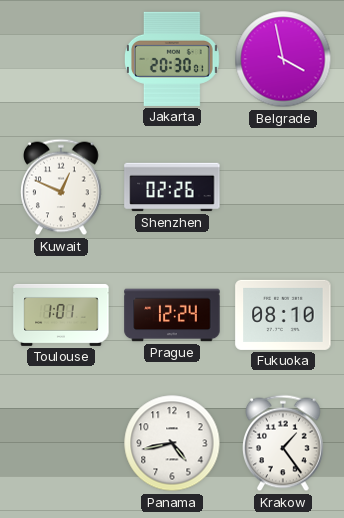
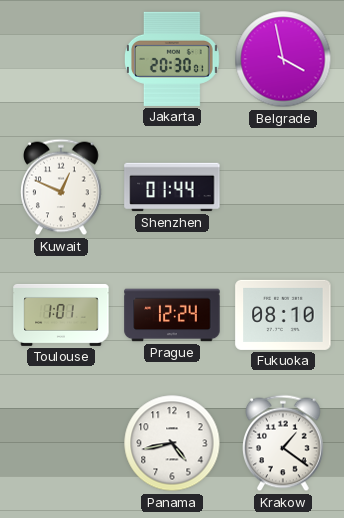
Shenzhen: 02:26 -> 01:44 (172, 187)
Krakow: 1:24 -> 1:21 (284, 443)
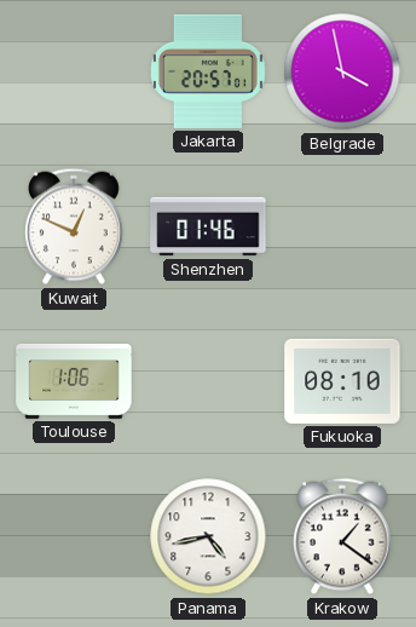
Jakarta: 20:30 -> 20:57 (208, 71)
Shenzhen: 01:44 -> 01:46 (208, 226)
Toulouse: 1:01 -> 1:06 (74, 381)
Prague: 12:24 -> none (172, 315)
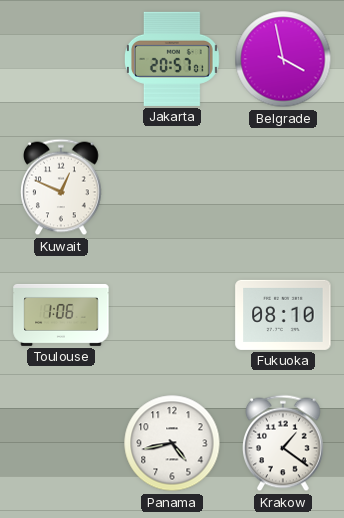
Shenzhen: 01:46 -> none (208, 226)
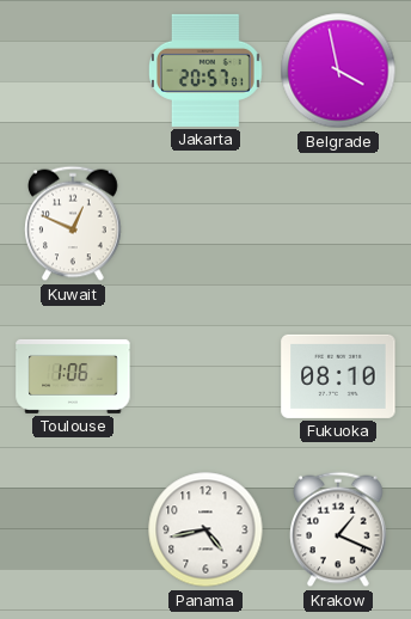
Krakow: 1:21 -> 1:19 (339, 529)
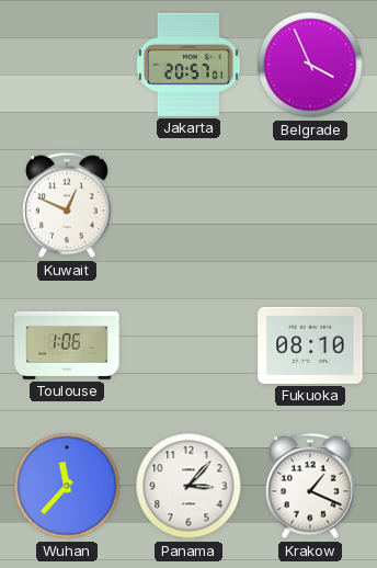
Belgrade: 3:58 -> 3:56 (310, 65)
Wuhan: none -> 11:37 (67, 486)
Panama: 4:43 -> 3:07 (188, 486)
